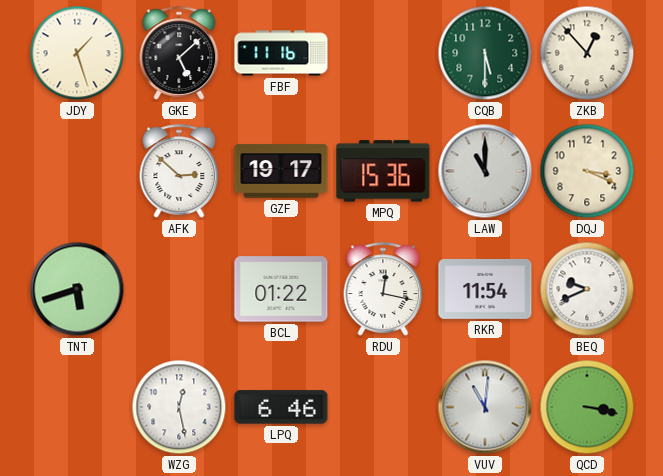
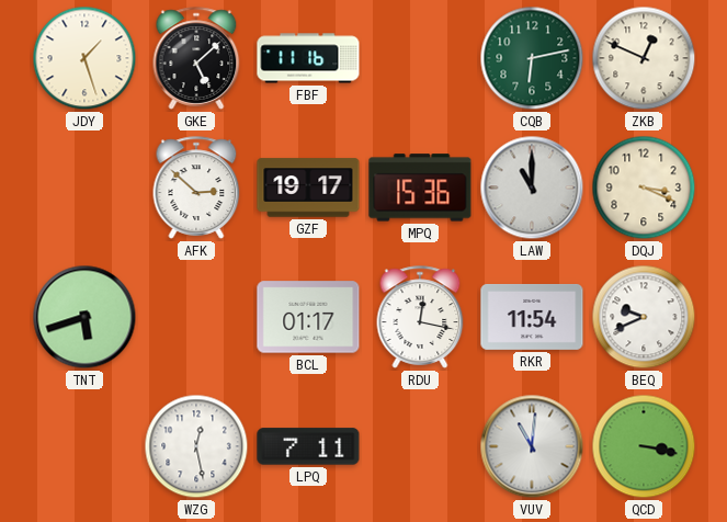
CQB: 5:30 -> 6:13 (532, 58)
ZKB: 12:53 -> 12:49 (644, 58)
BCL: 01:22 -> 01:17 (308, 317)
LPQ: 6:46 -> 7:11 (308, 446)
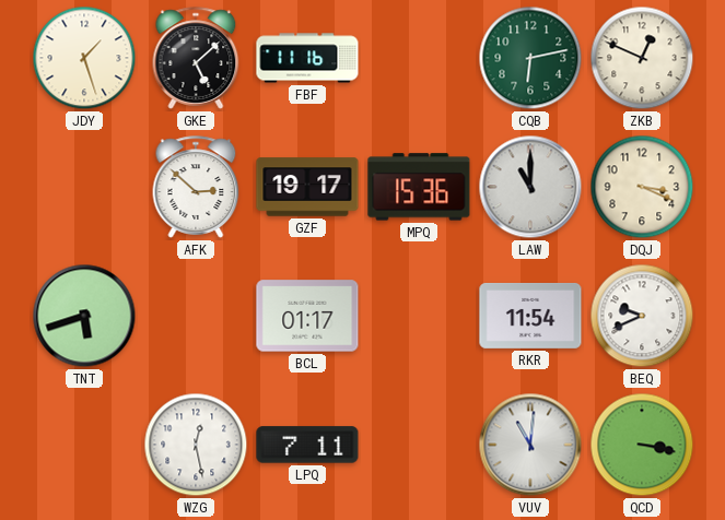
RDU: 12:17 -> none (420, 317)
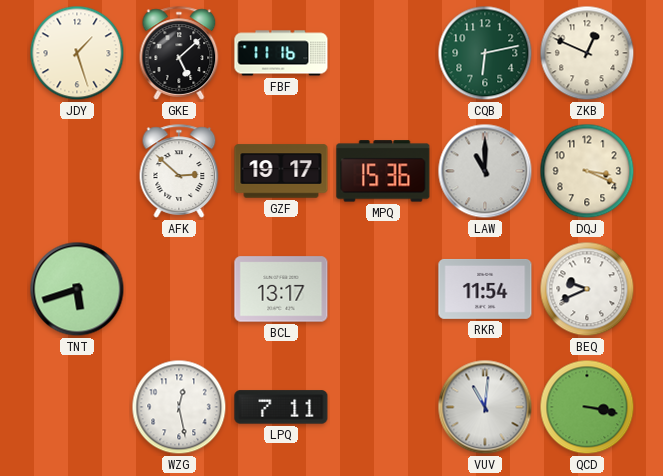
BCL: 01:17 -> 13:17 (281, 289)
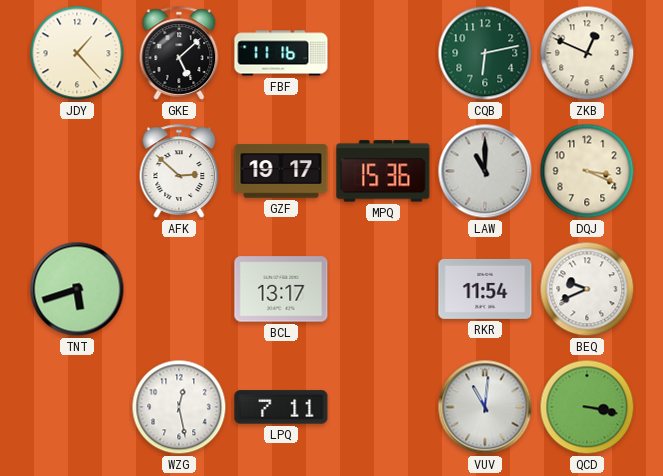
JDY: 1:27 -> 1:23 (77, 53)
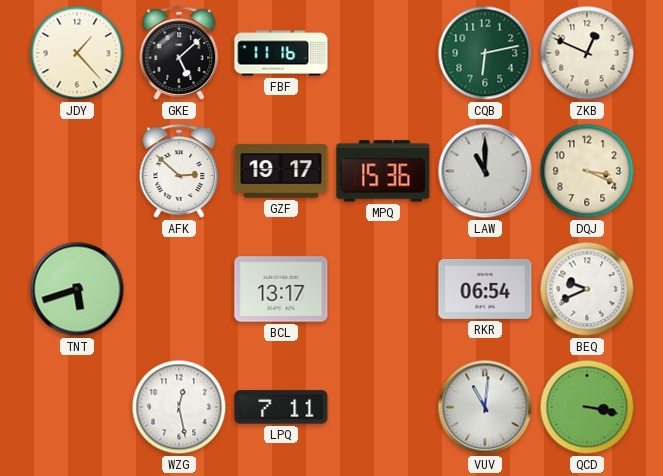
RKR: 11:54 -> 06:54 (485, 289)
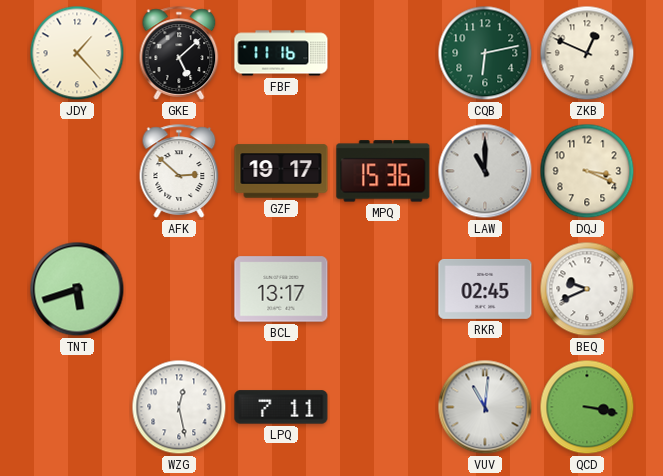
RKR: 06:54 -> 02:45 (485, 289)
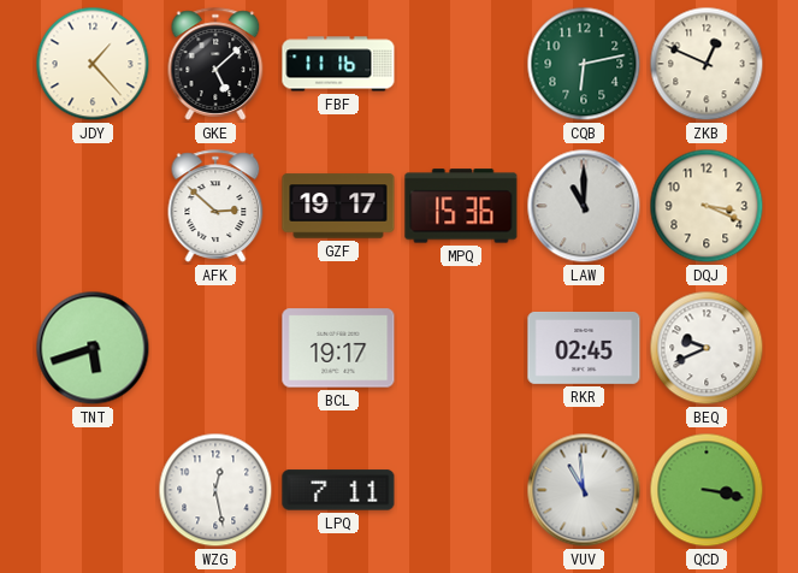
BCL: 13:17 -> 19:17 (338, 348)
VUV: 11:01 -> 10:59 (584, 490)
